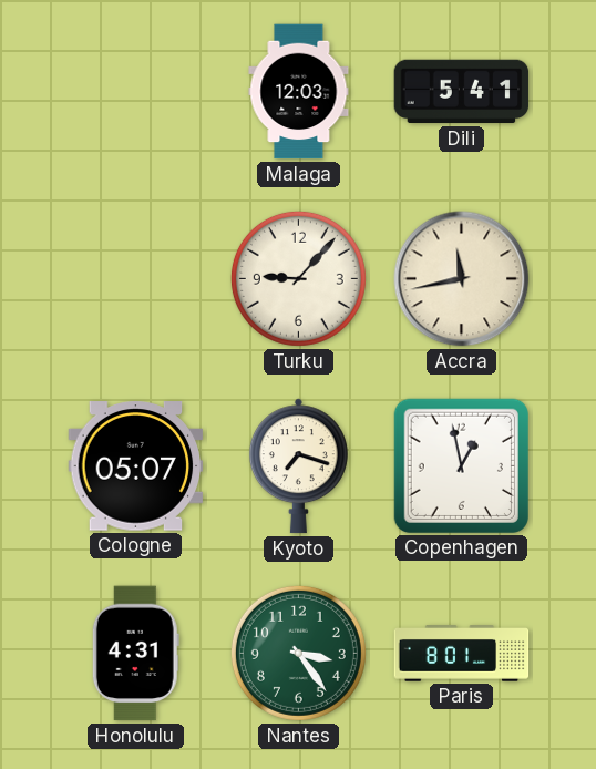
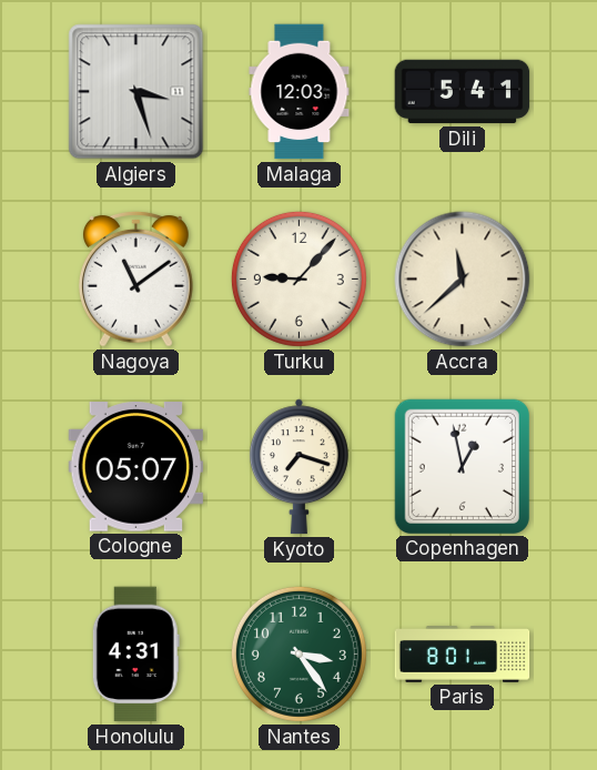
Algiers: none -> 3:27 (136, 92)
Nagoya: none -> 11:09 (135, 278)
Accra: 11:43 -> 11:38 (463, 280)
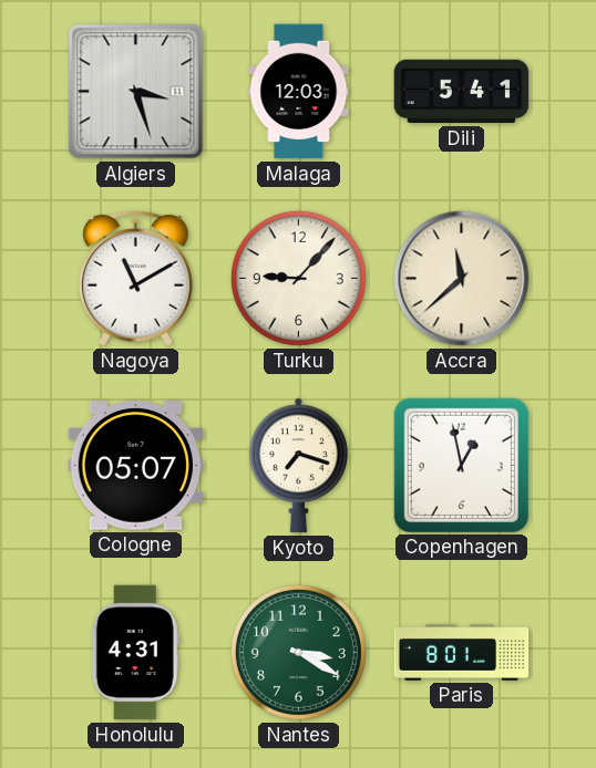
Nagoya: 11:09 -> 11:10 (135, 278)
Nantes: 3:24 -> 3:20 (298, 652)
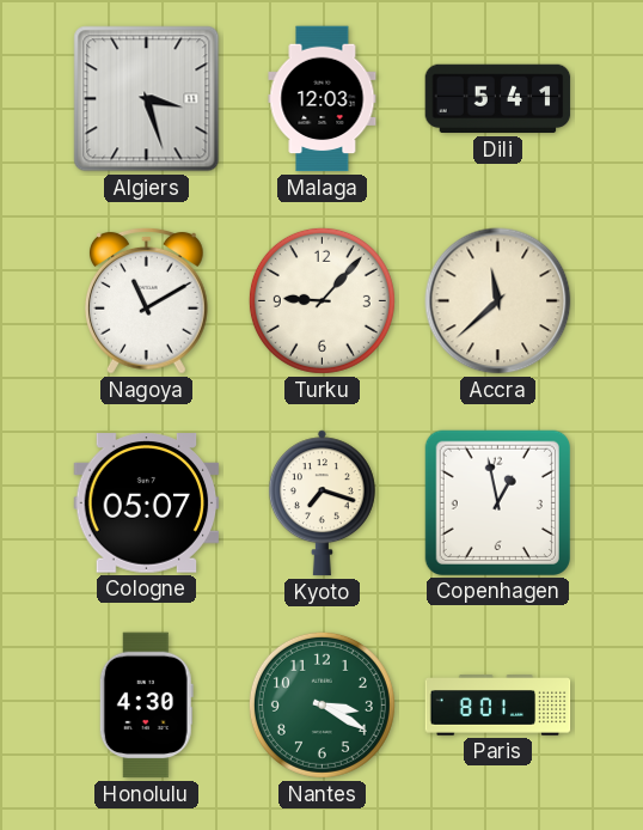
Honolulu: 4:31 -> 4:30 (146, 706)
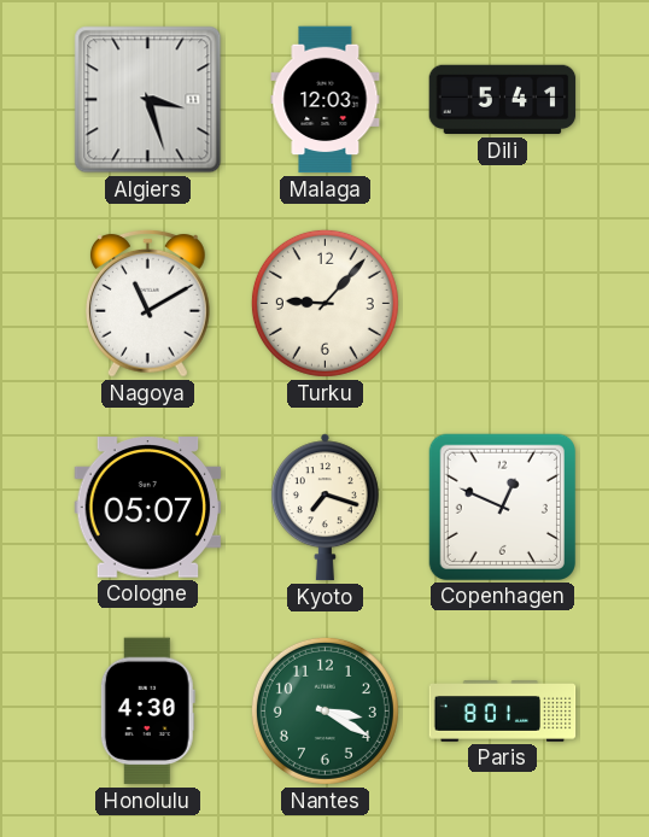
Accra: 11:38 -> none (498, 301)
Copenhagen: 12:58 -> 12:49 (502, 507)
